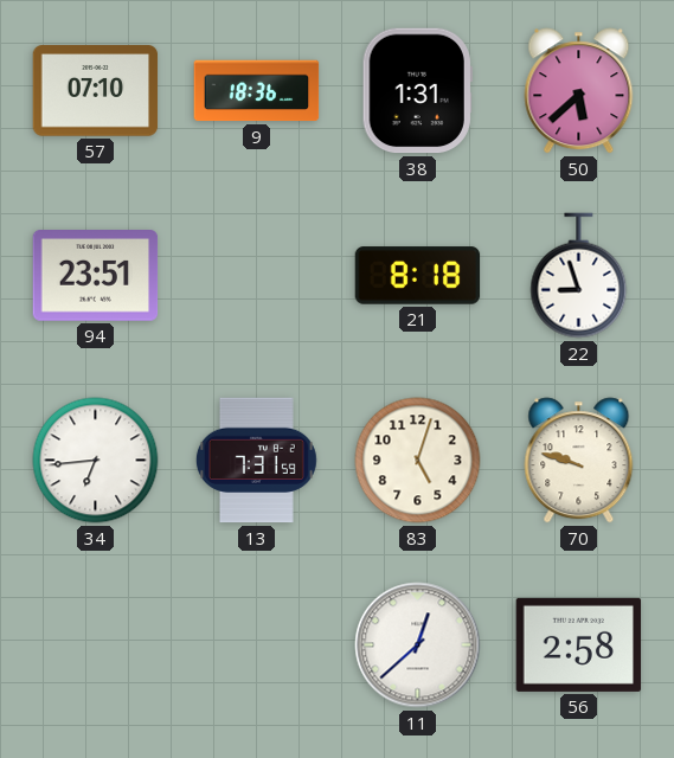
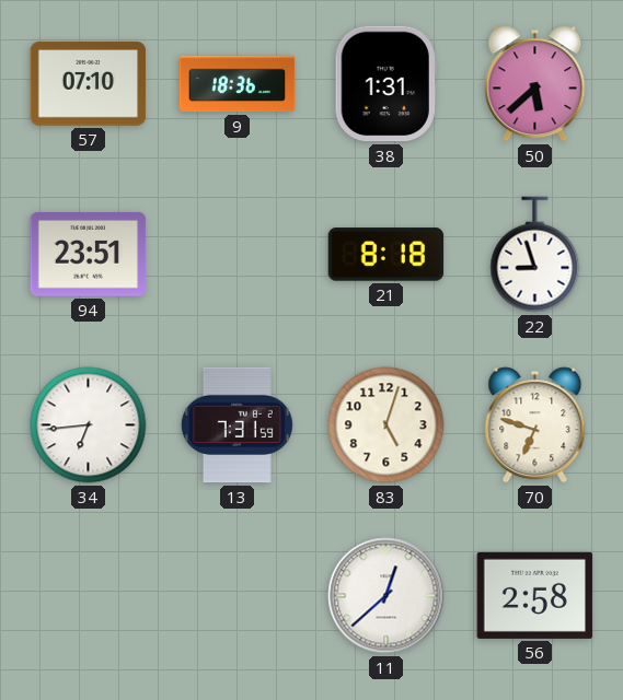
70: 9:48 -> 6:48 (535, 425)
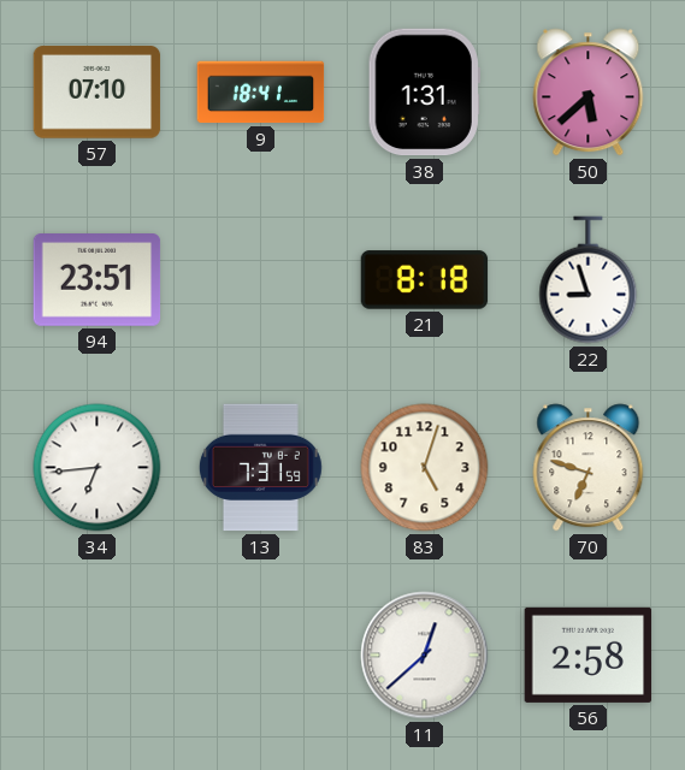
9: 18:36 -> 18:41 (261, 93)
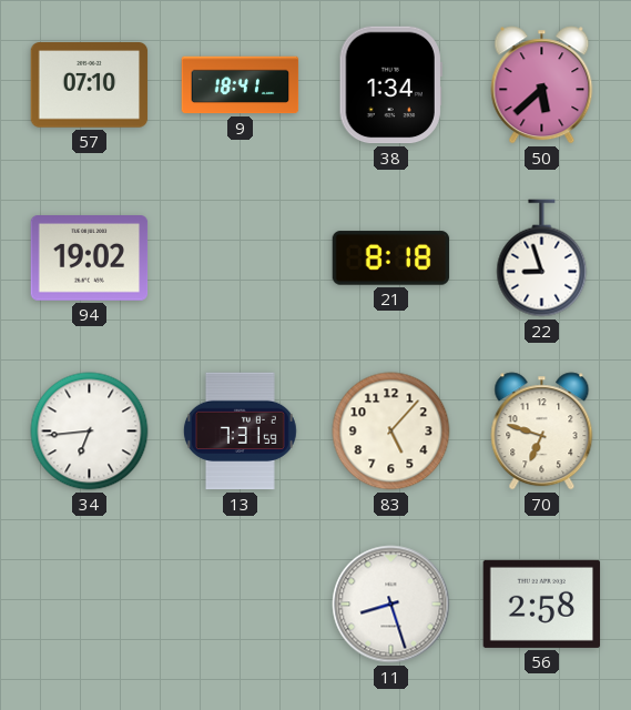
38: 1:31 -> 1:34 (390, 85)
94: 23:51 -> 19:02 (90, 258)
83: 5:03 -> 5:07 (391, 432)
11: 12:38 -> 8:27 (391, 605)
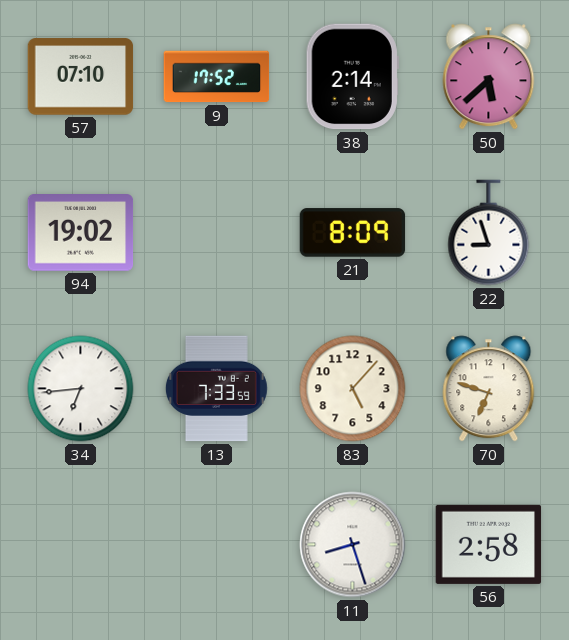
9: 18:41 -> 17:52 (217, 77)
38: 1:34 -> 2:14 (352, 77)
21: 8:18 -> 8:09 (353, 233)
13: 7:31 -> 7:33 (216, 389)
